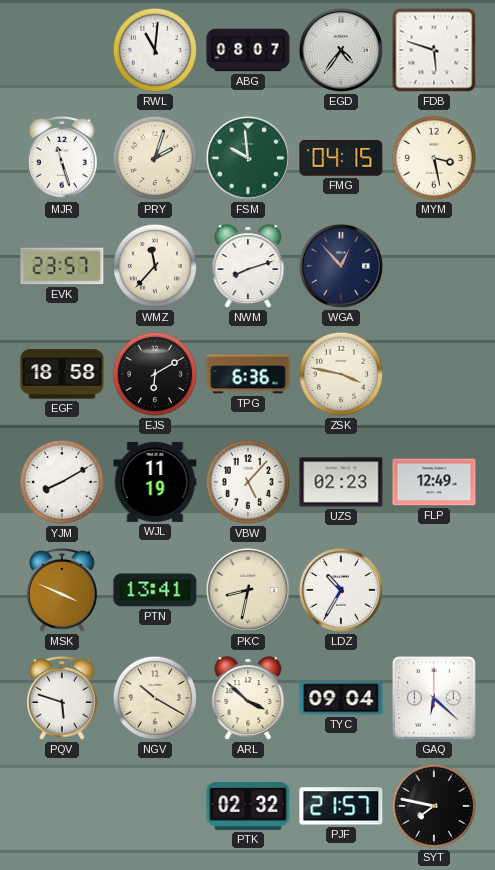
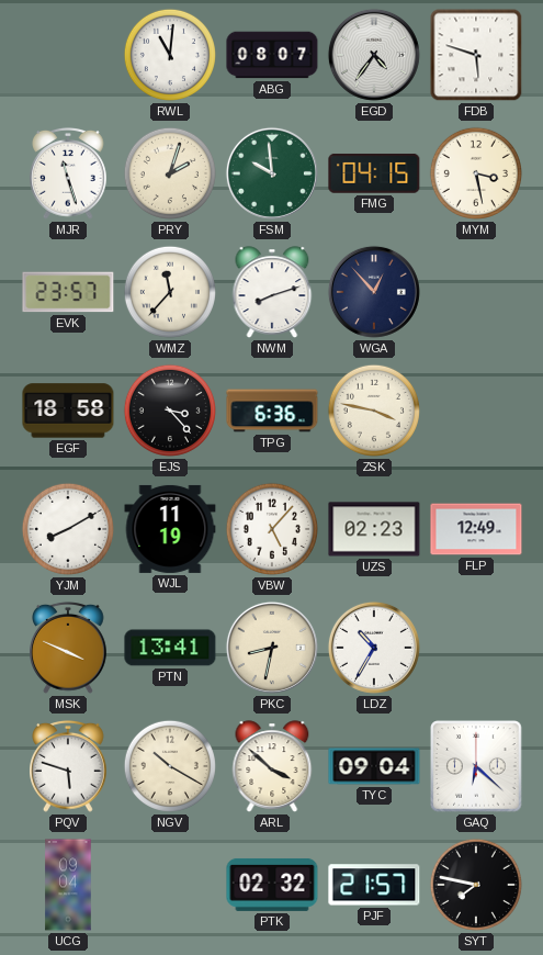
EJS: 6:10 -> 3:23 (170, 411)
UCG: none -> 09:04 (68, 885)
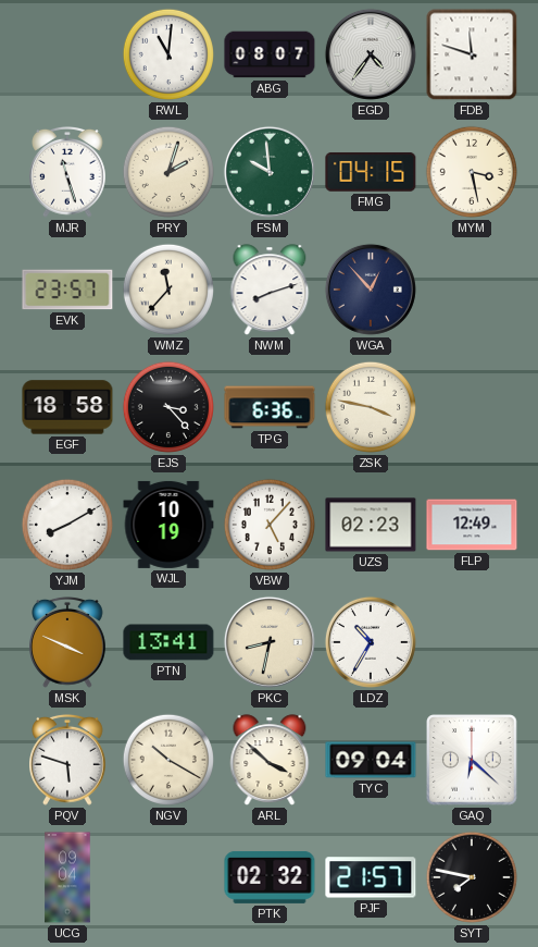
FDB: 5:48 -> 11:48 (472, 54)
WJL: 11:19 -> 10:19 (168, 525)
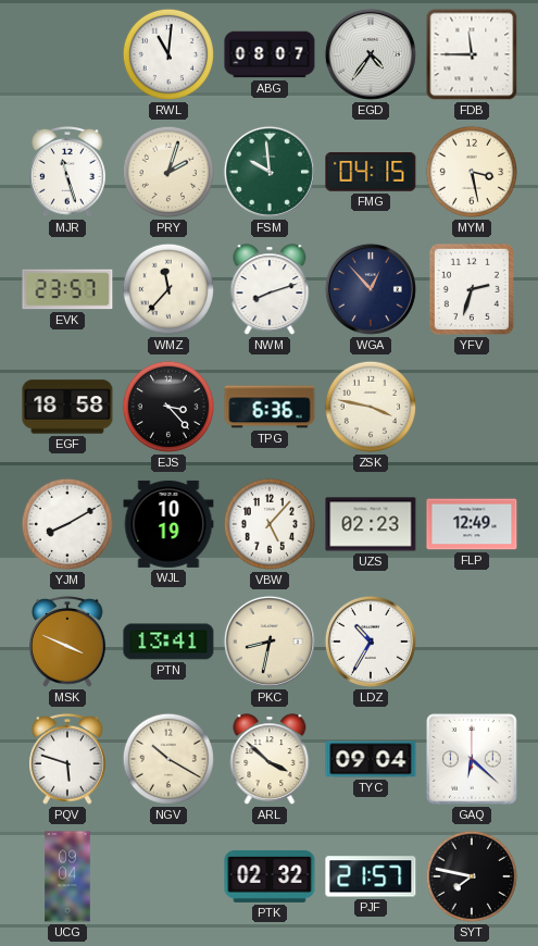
FDB: 11:48 -> 11:45 (472, 54)
YFV: none -> 2:33 (472, 289)
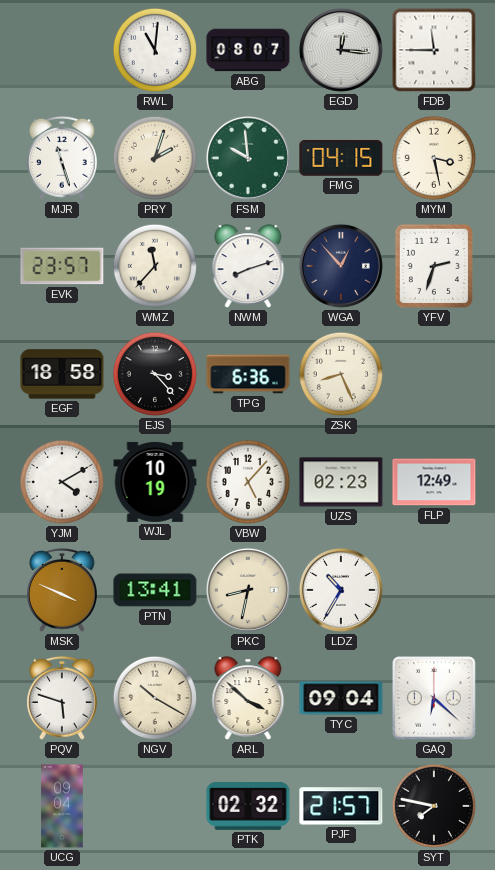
EGD: 4:36 -> 12:16 (341, 50)
ZSK: 3:47 -> 8:26 (341, 374)
YJM: 8:10 -> 4:10 (62, 482)
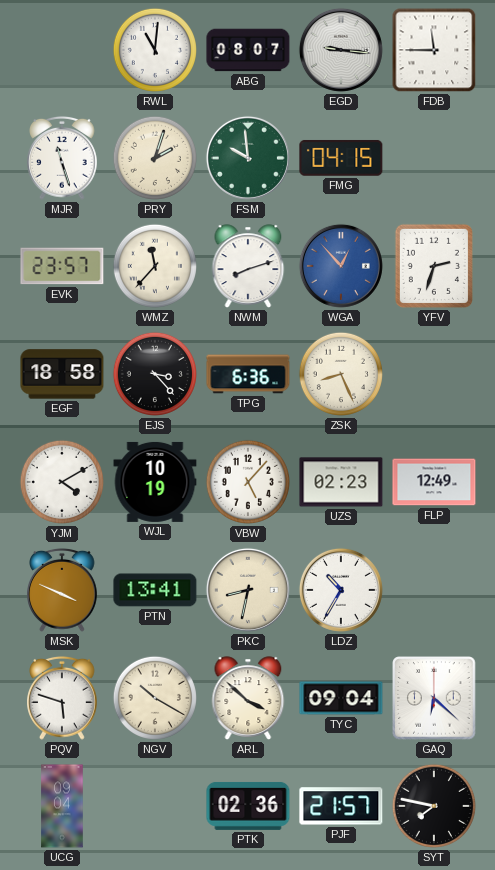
EGD: 12:16 -> 9:16 (341, 50)
MYM: 3:28 -> none (434, 158)
WGA dial: navy -> blue (341, 266)
PTK: 02:32 -> 02:36 (248, 806)
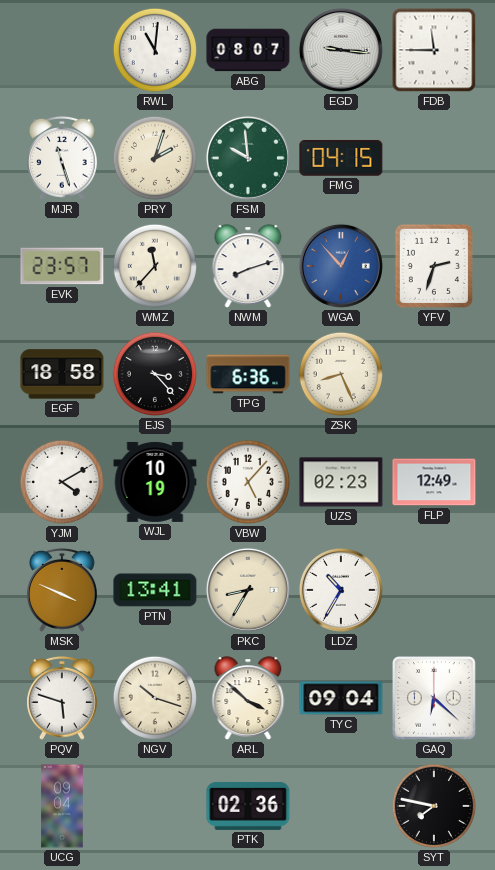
PKC: 8:32 -> 8:35 (248, 590)
NGV: 10:20 -> 10:18 (155, 698)
PJF: 21:57 -> none (341, 806)
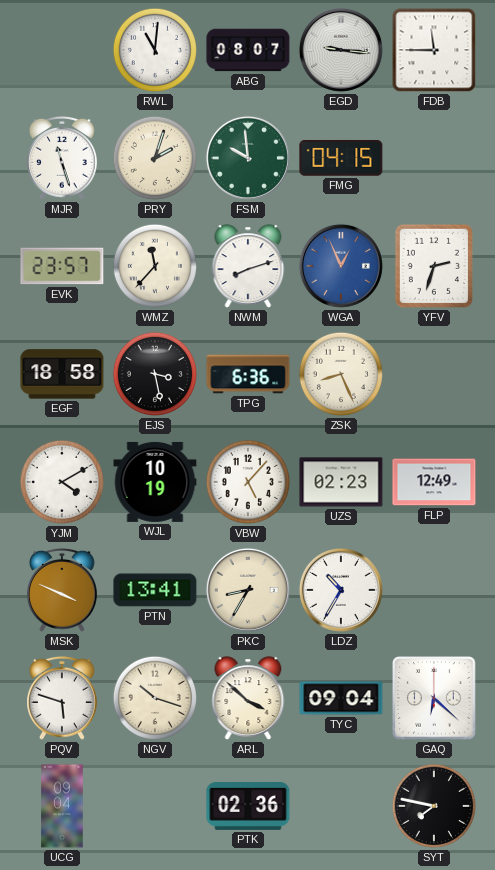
WGA: 12:53 -> 12:56 (341, 266)
EJS: 3:23 -> 3:28 (155, 374)
